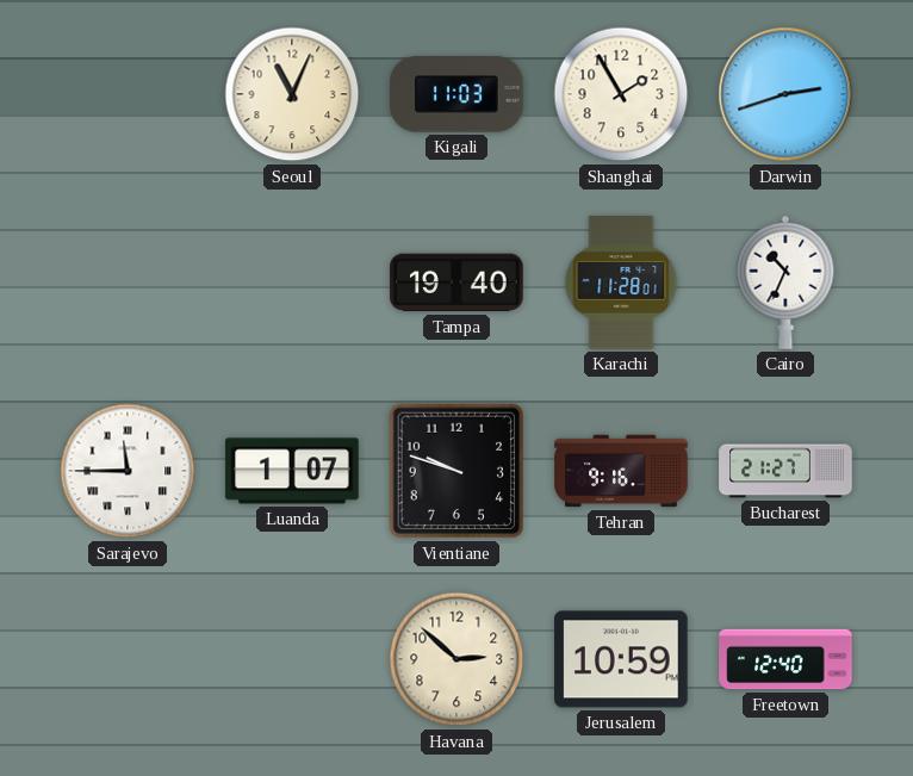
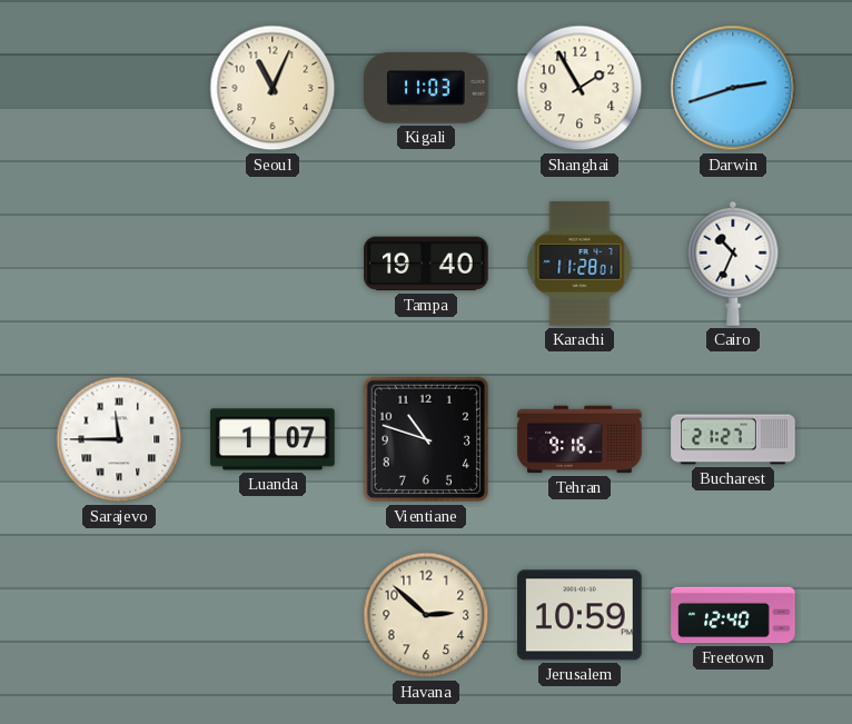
Vientiane: 9:48 -> 10:48 (426, 439)
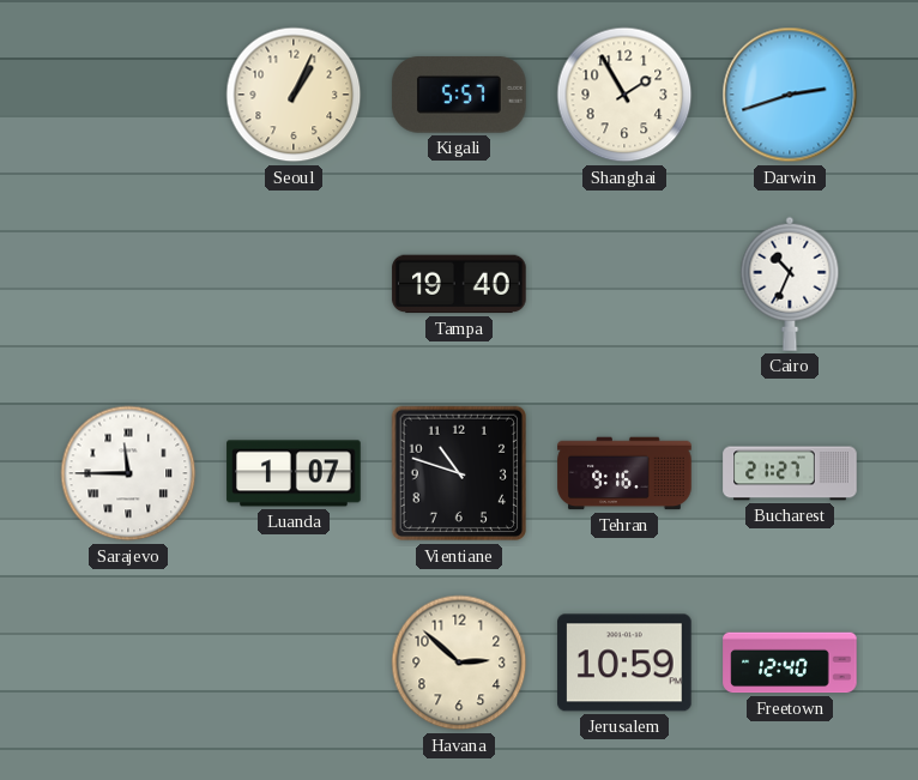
Seoul: 11:04 -> 1:04 (294, 95)
Kigali: 11:03 -> 5:57 (459, 95)
Karachi: 11:28 -> none (579, 264)
